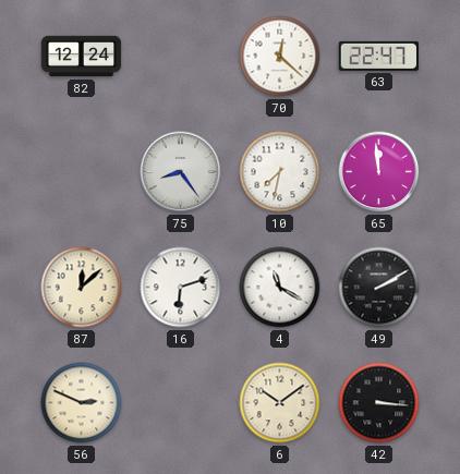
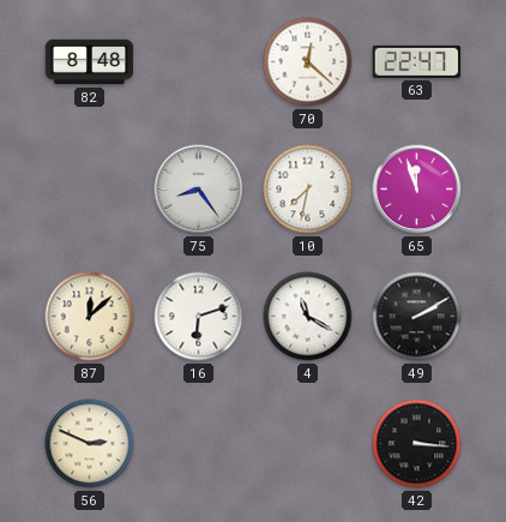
82: 12:24 -> 8:48 (90, 62)
65: 11:59 -> 11:57 (417, 190)
6: 10:09 -> none (280, 403)
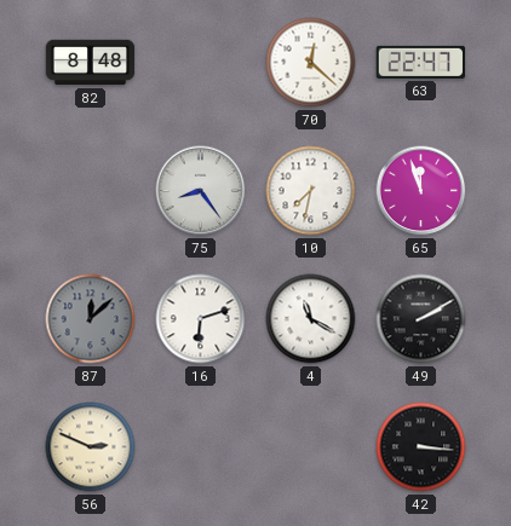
87 dial: cream -> grey (91, 319)
